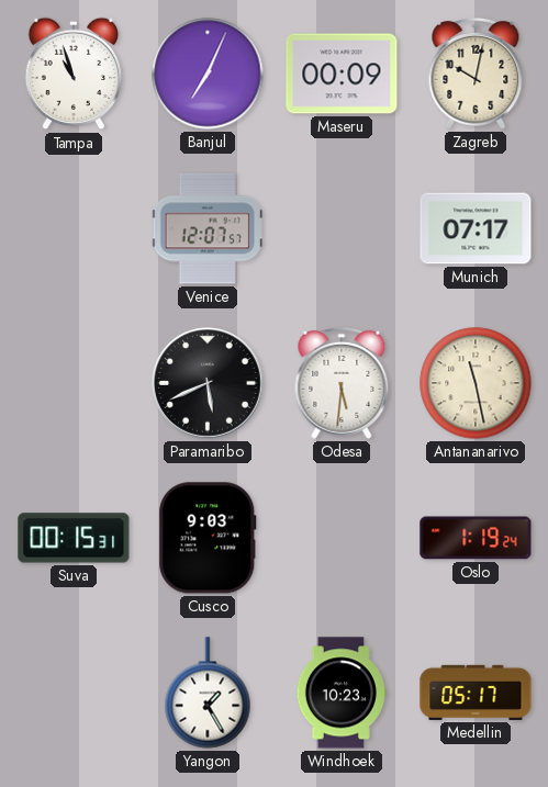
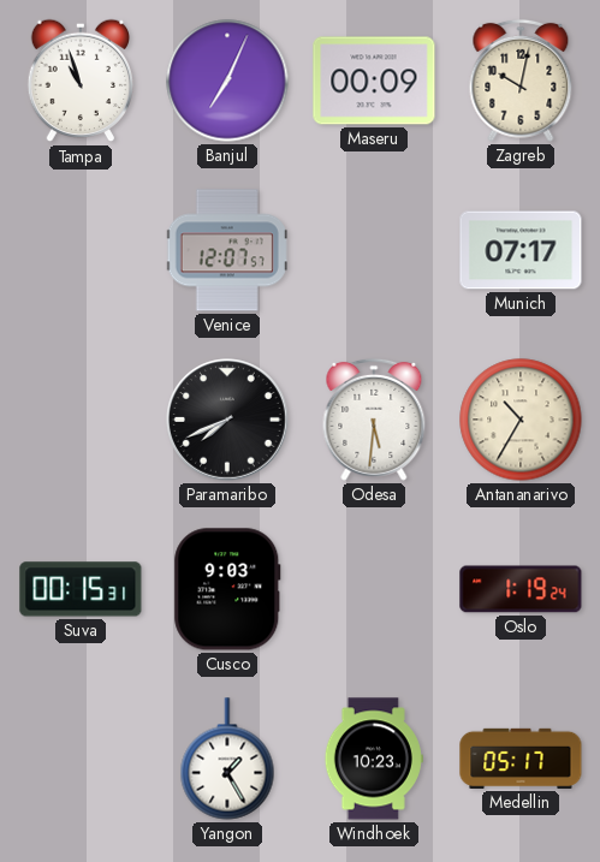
Paramaribo: 5:41 -> 7:41 (227, 420)
Antananarivo: 11:28 -> 10:35 (521, 420)
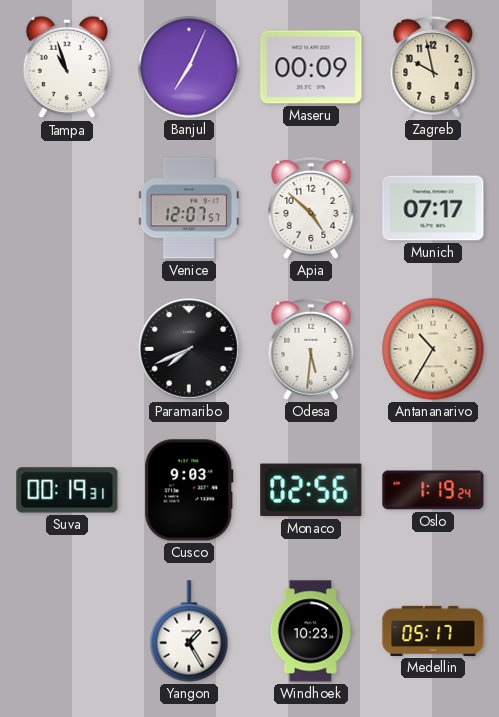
Zagreb: 10:02 -> 9:58 (433, 67)
Apia: none -> 4:52 (311, 208)
Suva: 00:15 -> 00:19 (67, 490)
Monaco: none -> 02:56 (311, 490)
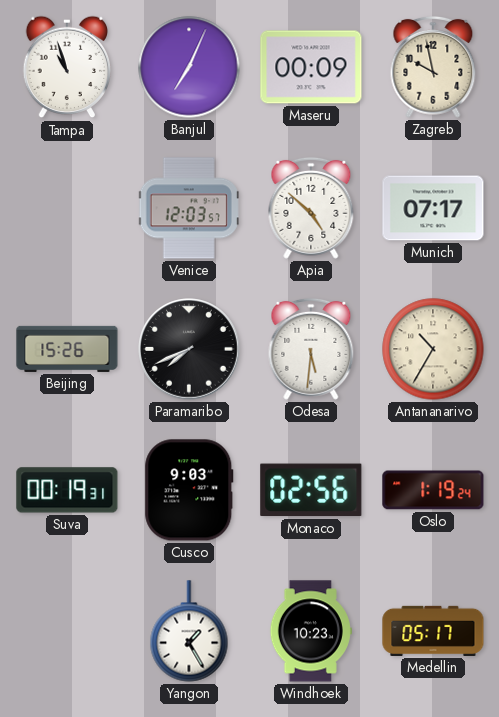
Venice: 12:07 -> 12:03 (189, 208)
Beijing: none -> 15:26 (67, 349)
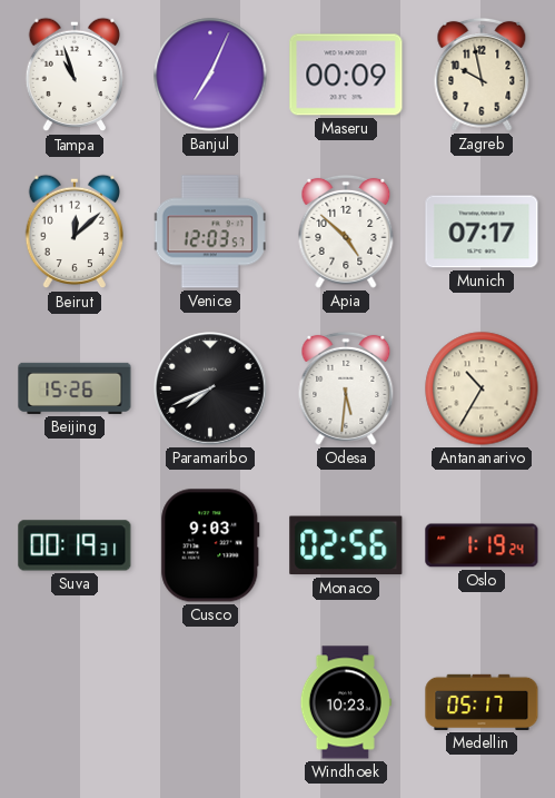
Beirut: none -> 12:08 (75, 231)
Yangon: 1:25 -> none (189, 631)
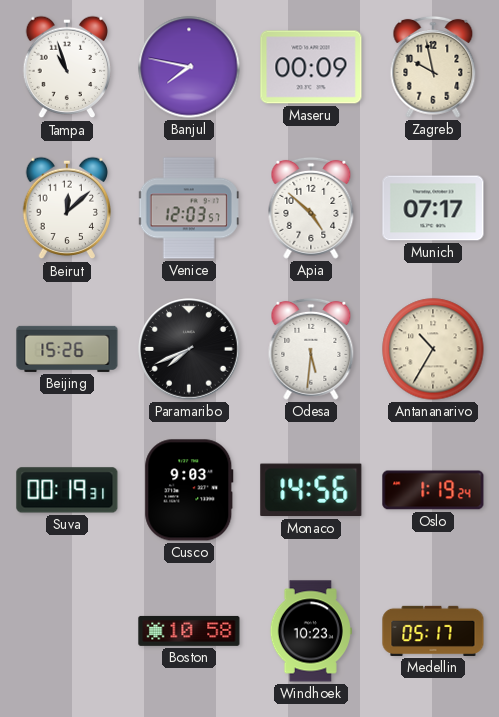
Banjul: 7:04 -> 7:47 (189, 67)
Monaco: 02:56 -> 14:56 (311, 490)
Boston: none -> 10:58 (189, 631)
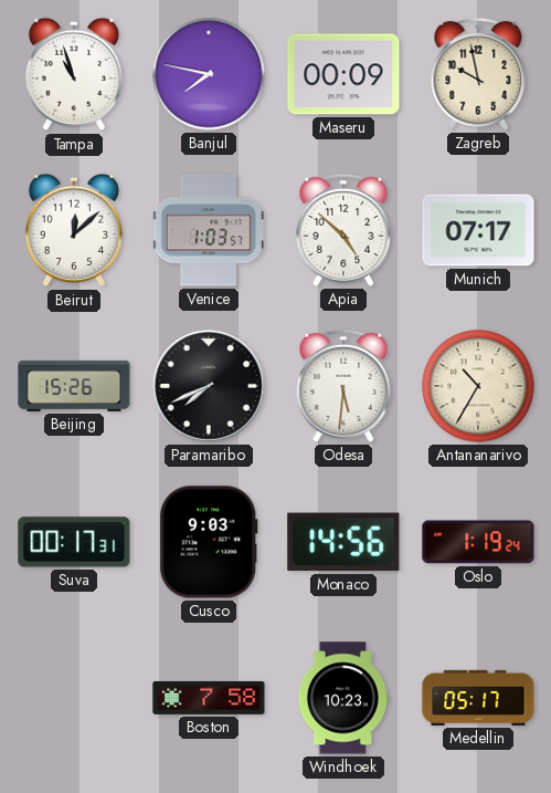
Venice: 12:03 -> 1:03 (209, 230)
Suva: 00:19 -> 00:17 (74, 542)
Boston: 10:58 -> 7:58 (209, 698)
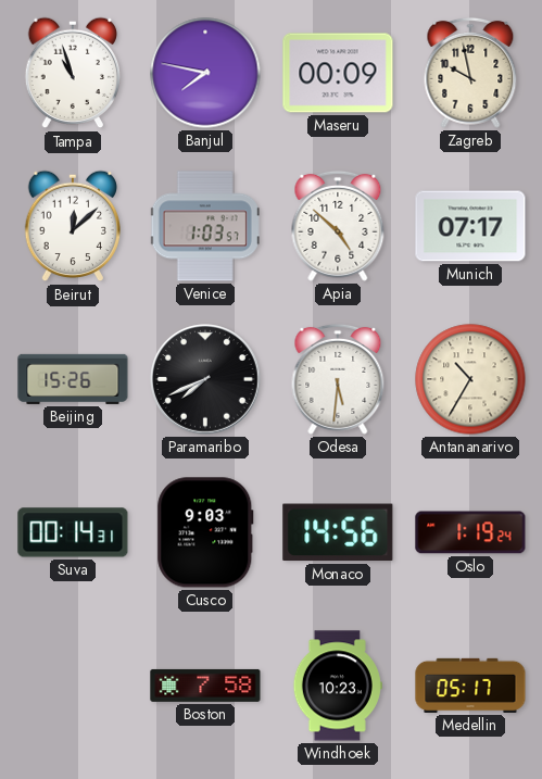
Suva: 00:17 -> 00:14 (73, 532)
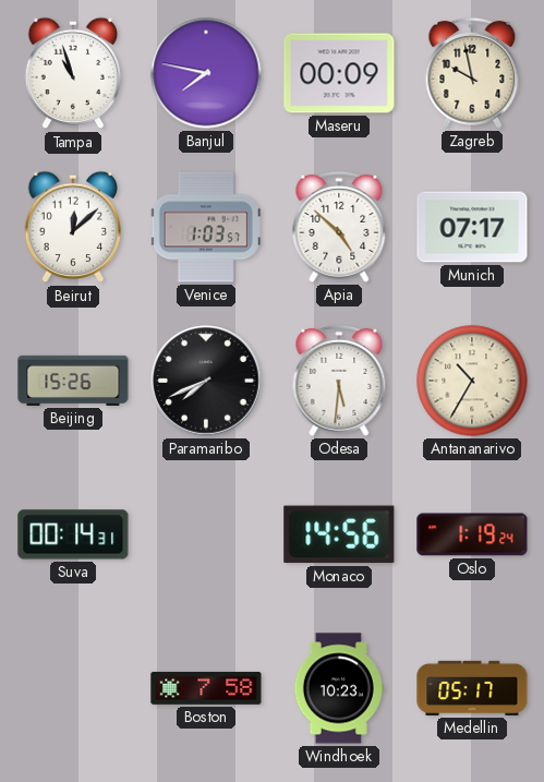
Cusco: 9:03 -> none (205, 532)
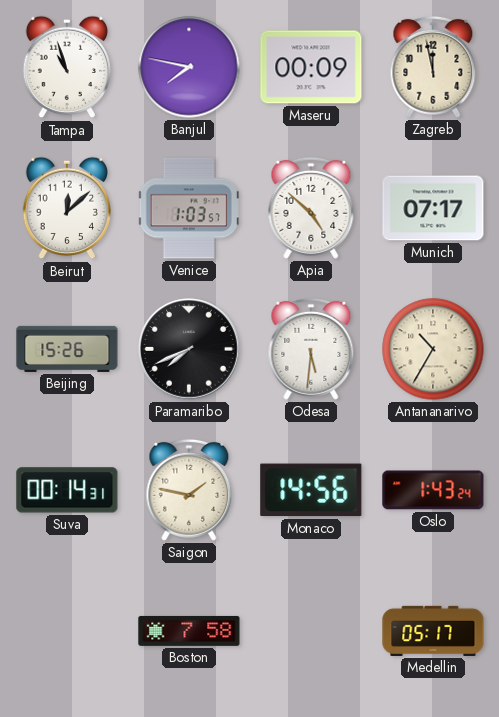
Zagreb: 9:58 -> 11:58 (433, 67)
Saigon: none -> 1:47 (189, 490)
Oslo: 1:19 -> 1:43 (433, 490)
Windhoek: 10:23 -> none (339, 688)
